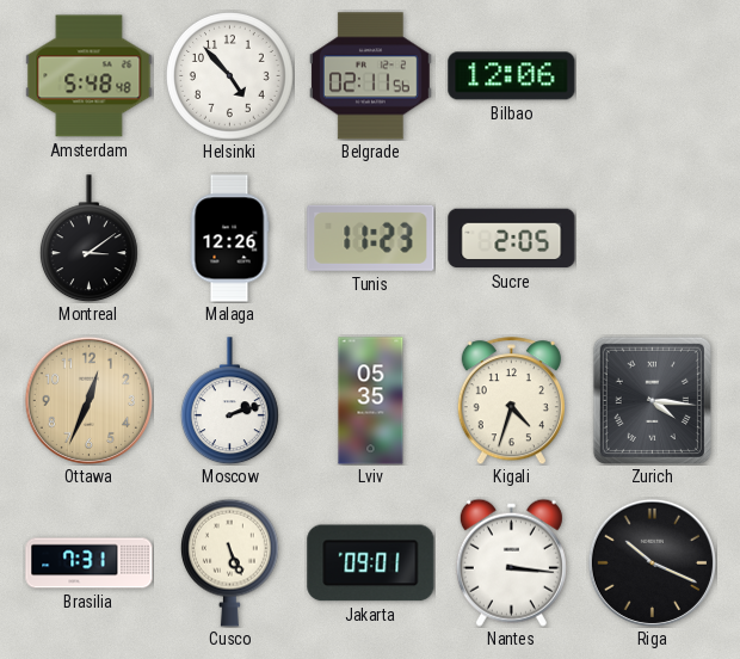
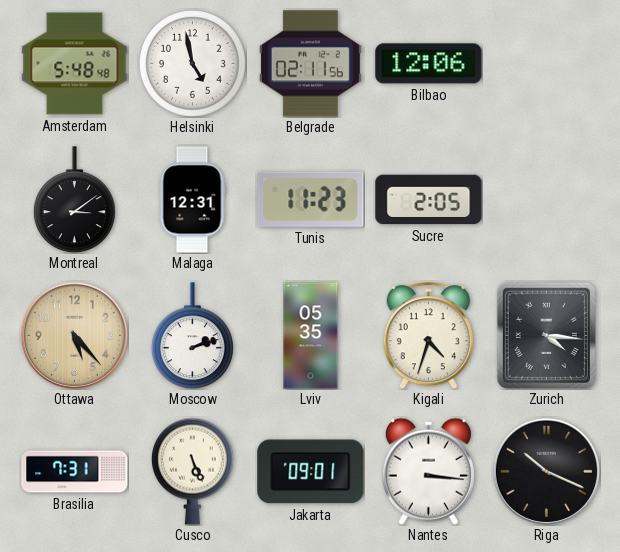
Helsinki: 4:53 -> 4:58 (193, 64)
Malaga: 12:26 -> 12:31 (192, 200)
Ottawa: 12:34 -> 5:23 (74, 335)
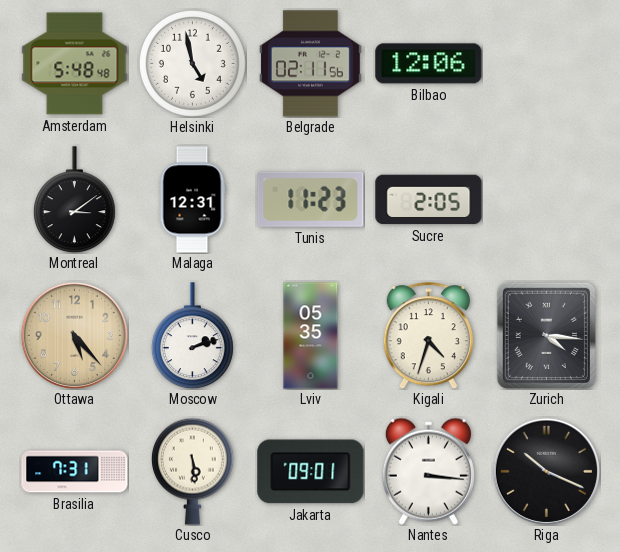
Cusco: 5:26 -> 5:29 (192, 471)
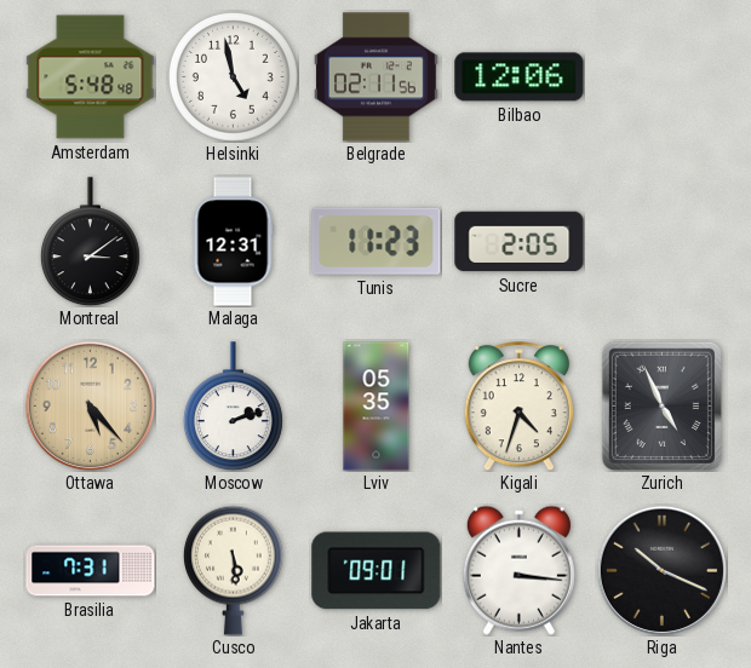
Zurich: 4:16 -> 4:56 (661, 405)
